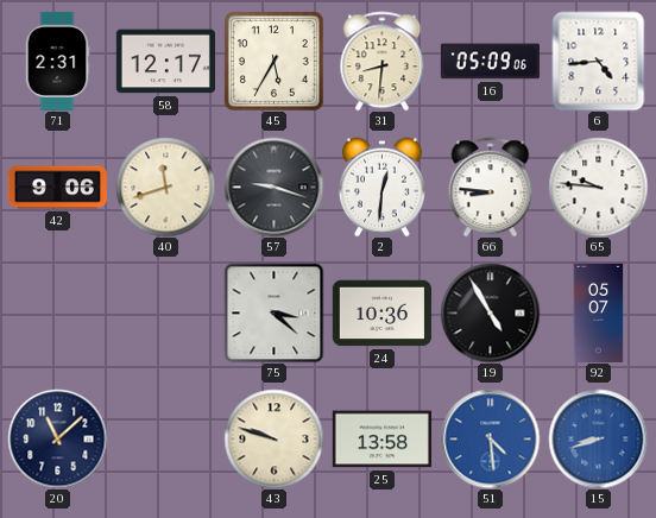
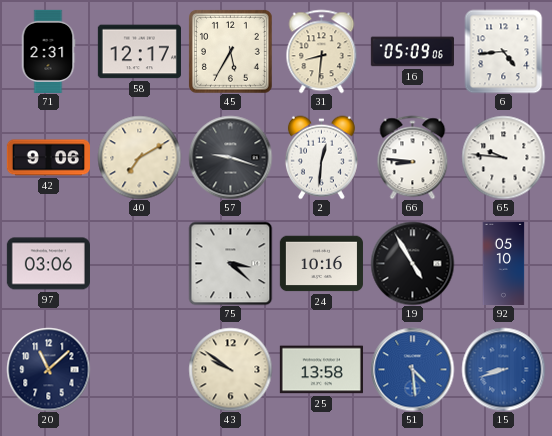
40: 11:42 -> 7:10 (139, 157)
97: none -> 03:06 (48, 264)
24: 10:36 -> 10:16 (321, 264)
92: 05:07 -> 05:10 (504, 263)
43: 9:48 -> 9:51 (230, 369)
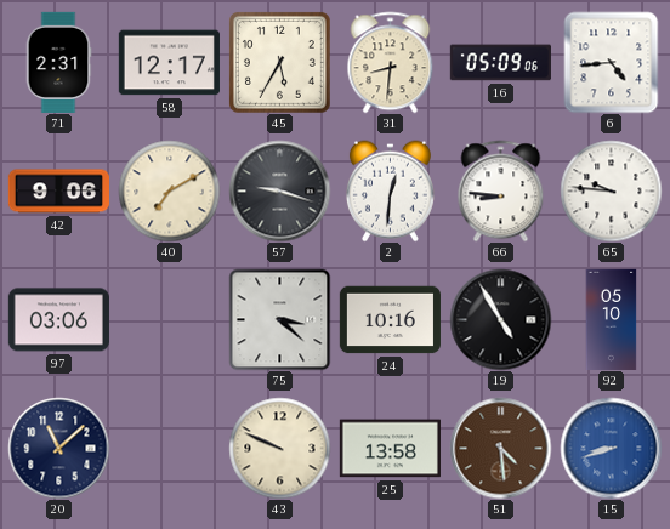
43: 9:51 -> 9:49 (279, 448)
51 dial: blue -> brown (500, 448)
